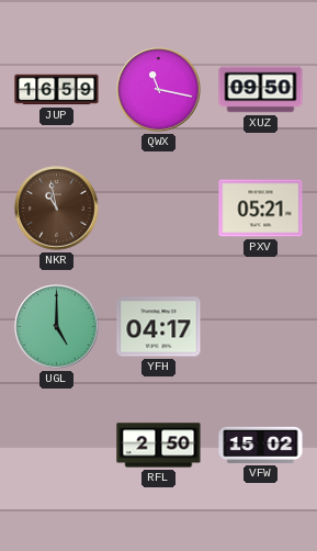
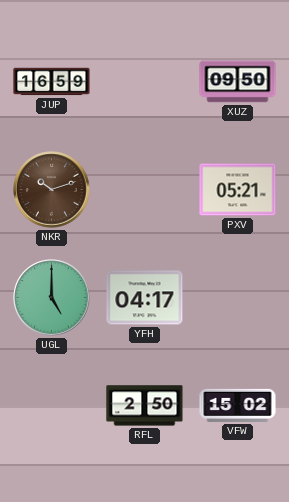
QWX: 11:17 -> none (159, 90)
NKR: 10:58 -> 10:12 (52, 190)
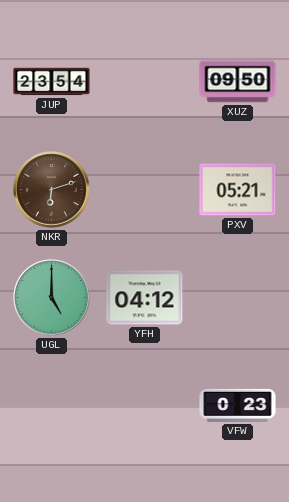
JUP: 16:59 -> 23:54 (52, 82)
NKR: 10:12 -> 6:12 (52, 190)
YFH: 04:17 -> 04:12 (145, 298)
RFL: 2:50 -> none (145, 406)
VFW: 15:02 -> 0:23 (238, 405)
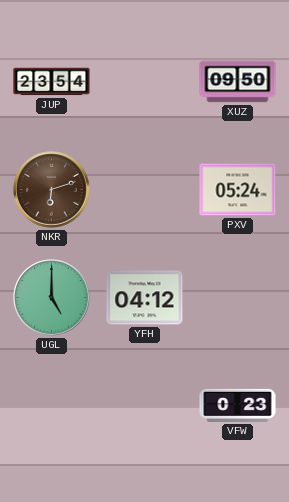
PXV: 05:21 -> 05:24 (238, 190)
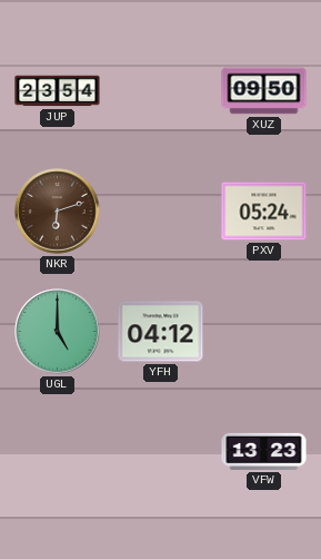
VFW: 0:23 -> 13:23 (264, 451)
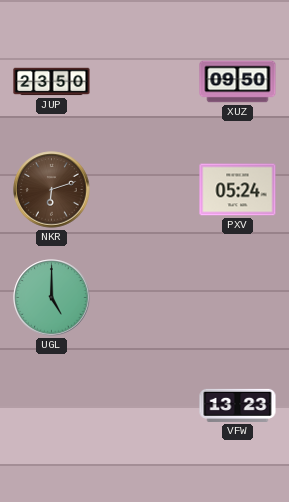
JUP: 23:54 -> 23:50 (52, 82)
YFH: 04:12 -> none (161, 332)
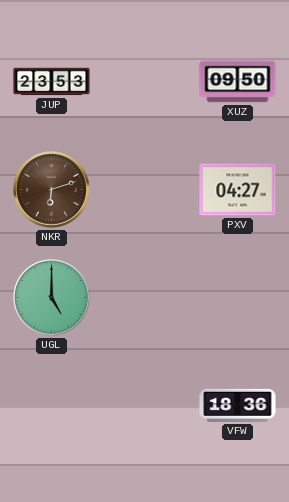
JUP: 23:50 -> 23:53 (52, 82)
PXV: 05:24 -> 04:27 (238, 190)
VFW: 13:23 -> 18:36 (238, 405)
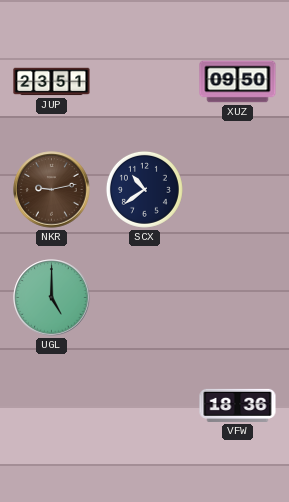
JUP: 23:53 -> 23:51 (52, 82)
NKR: 6:12 -> 9:13 (52, 190)
SCX: none -> 10:39 (144, 189)
PXV: 04:27 -> none (238, 190)
